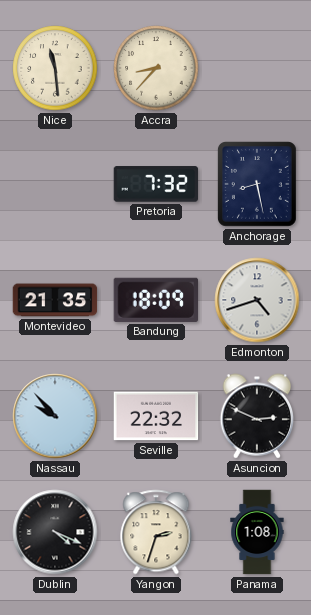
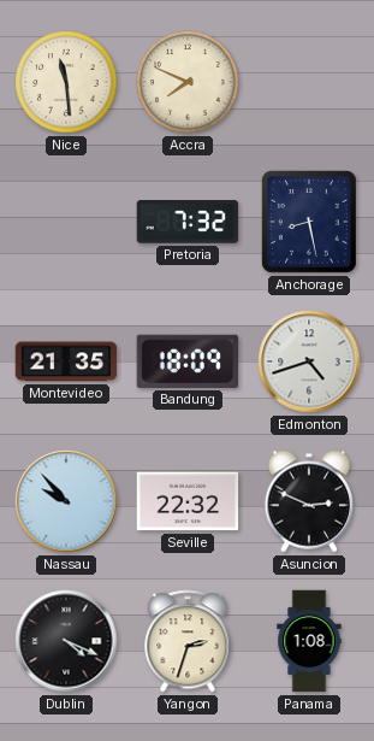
Accra: 8:37 -> 7:49 (188, 82)
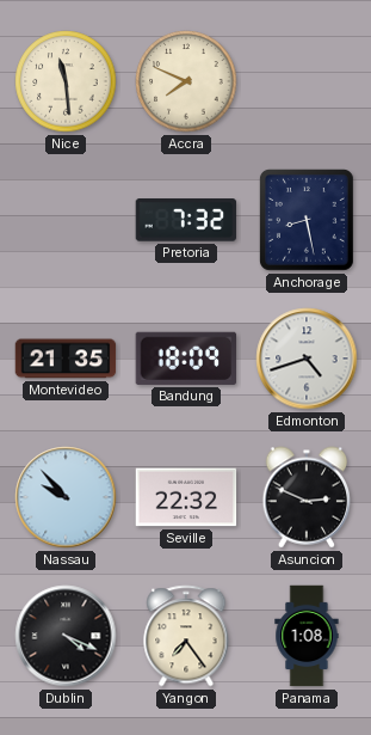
Yangon: 2:33 -> 7:24 (186, 636)
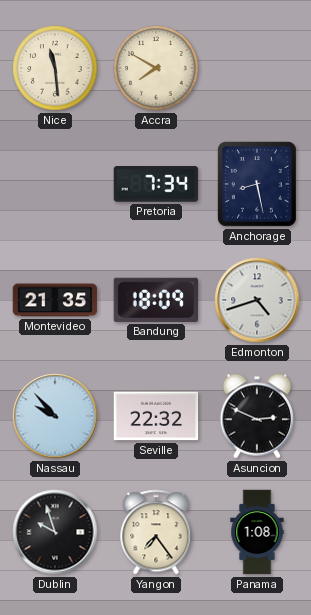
Accra: 7:49 -> 7:50 (156, 68)
Pretoria: 7:32 -> 7:34 (156, 184)
Dublin: 4:19 -> 9:57 (55, 532)
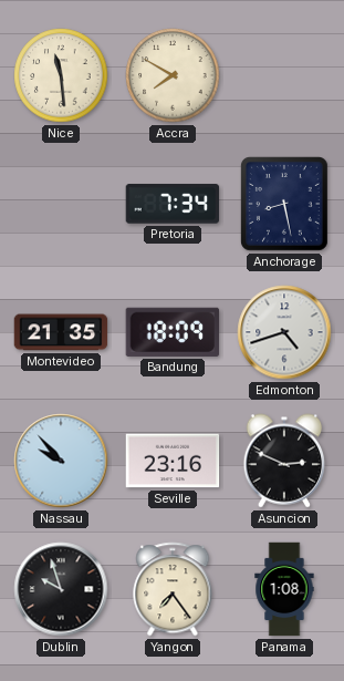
Seville: 22:32 -> 23:16 (173, 461)
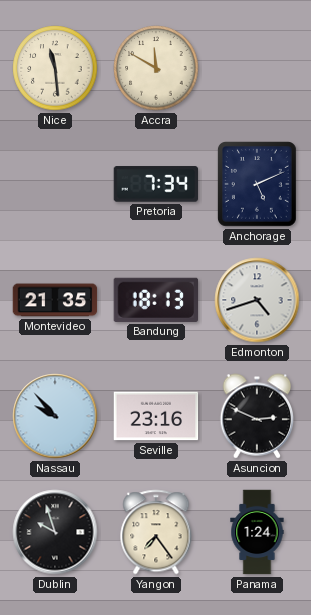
Accra: 7:50 -> 11:50 (156, 68)
Anchorage: 8:28 -> 5:11 (257, 185)
Bandung: 18:09 -> 18:13 (156, 300)
Panama: 1:08 -> 1:24 (257, 532)
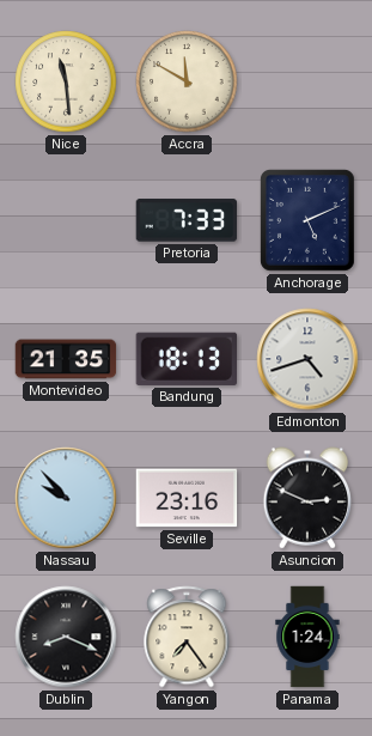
Pretoria: 7:34 -> 7:33 (187, 220)
Dublin: 9:57 -> 8:19 (66, 637)
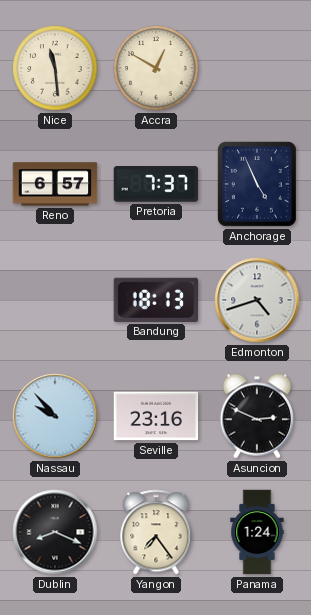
Accra: 11:50 -> 12:50 (156, 68)
Reno: none -> 6:57 (55, 184)
Pretoria: 7:33 -> 7:37 (156, 184)
Anchorage: 5:11 -> 4:56 (257, 185)
Montevideo: 21:35 -> none (66, 359)
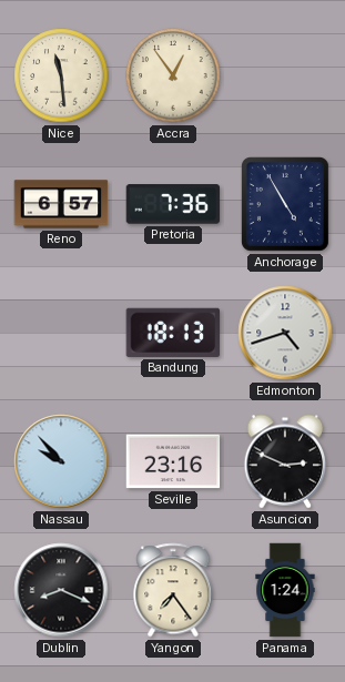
Accra: 12:50 -> 12:54 (173, 75)
Pretoria: 7:37 -> 7:36 (173, 204)
Anchorage: 4:56 -> 4:55 (285, 205)
